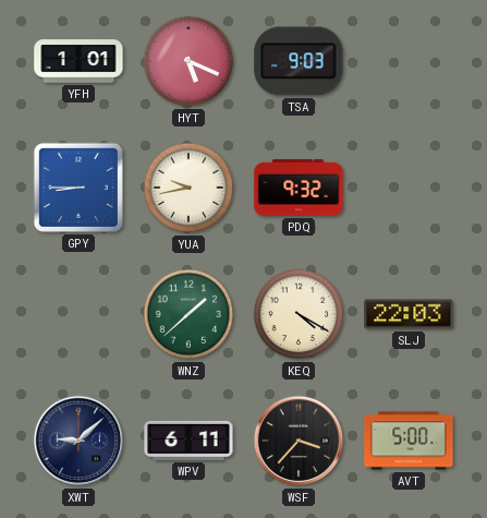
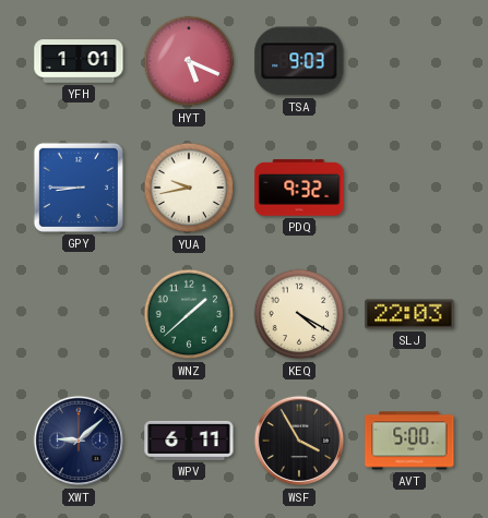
WSF: 3:37 -> 3:55 (299, 441)
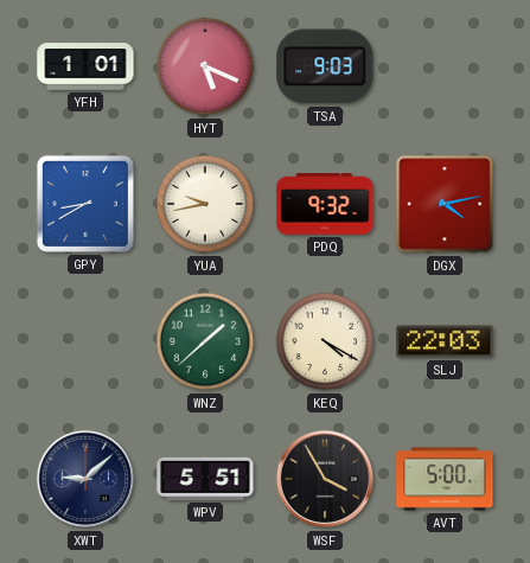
GPY: 8:45 -> 8:40 (85, 204)
DGX: none -> 4:13 (445, 204)
WPV: 6:11 -> 5:51 (205, 479)
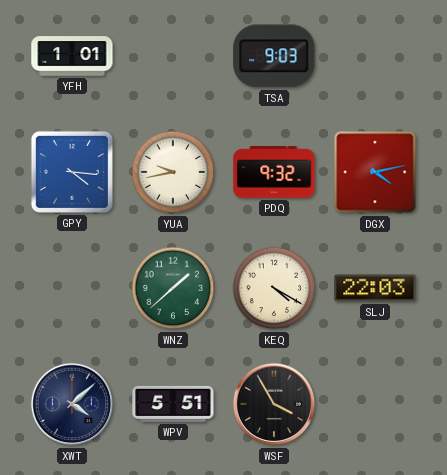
HYT: 5:19 -> none (205, 66)
GPY: 8:40 -> 4:16 (72, 172)
XWT: 9:08 -> 4:08 (72, 404)
AVT: 5:00 -> none (445, 479)
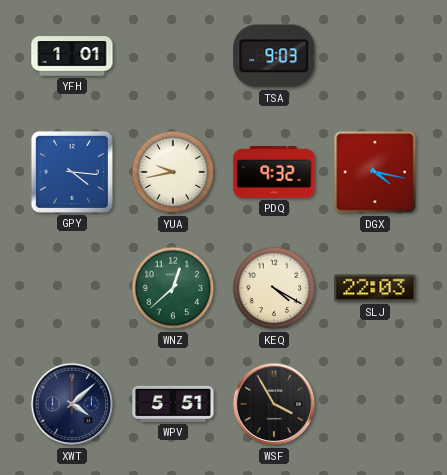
DGX: 4:13 -> 4:17 (375, 172)
WNZ: 1:38 -> 12:38 (173, 288)
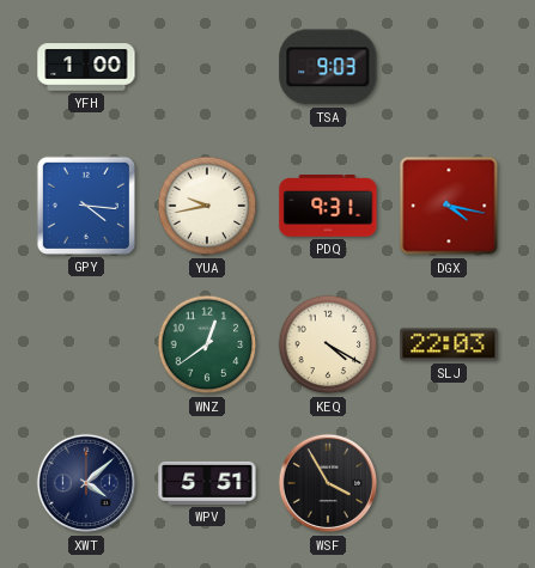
YFH: 1:01 -> 1:00 (86, 67)
PDQ: 9:32 -> 9:31 (328, 206)
WNZ: 12:38 -> 12:39 (207, 344)
